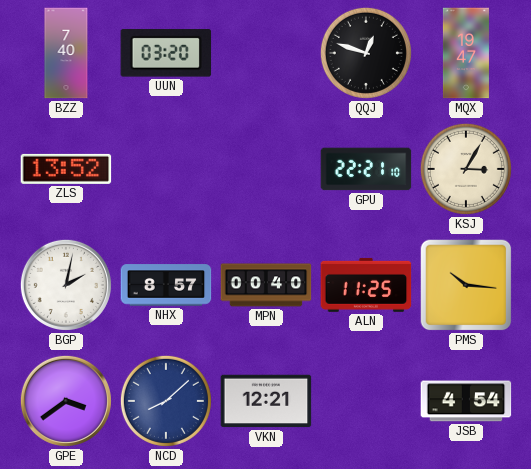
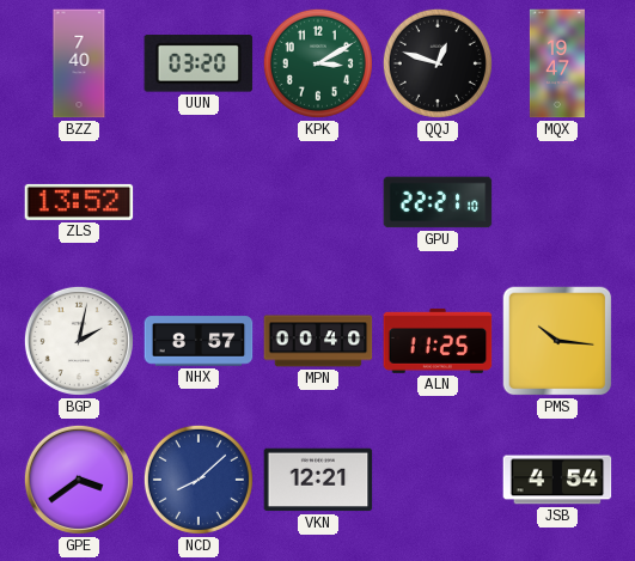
KPK: none -> 3:10 (318, 63)
KSJ: 3:05 -> none (466, 169)
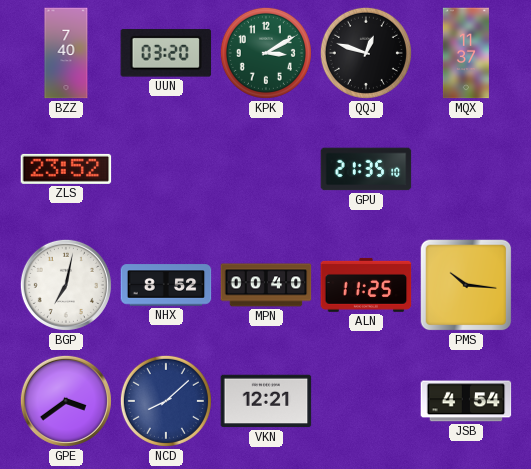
MQX: 19:47 -> 11:37 (466, 53)
ZLS: 13:52 -> 23:52 (66, 169)
GPU: 22:21 -> 21:35 (366, 169)
BGP: 2:02 -> 7:02 (66, 285)
NHX: 8:57 -> 8:52 (166, 285)
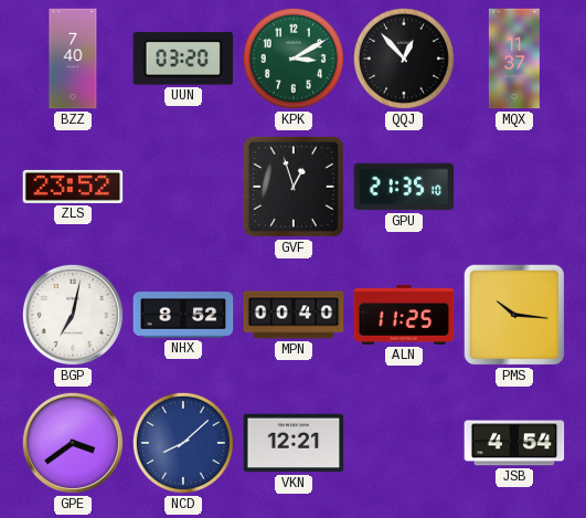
QQJ: 12:48 -> 12:53 (404, 59)
GVF: none -> 12:57 (294, 187)
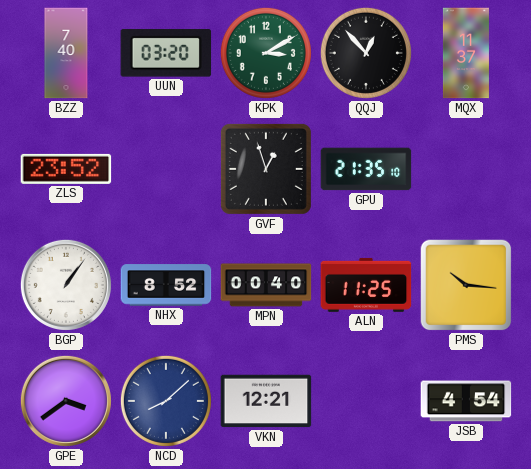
BGP: 7:02 -> 1:06 (66, 285)
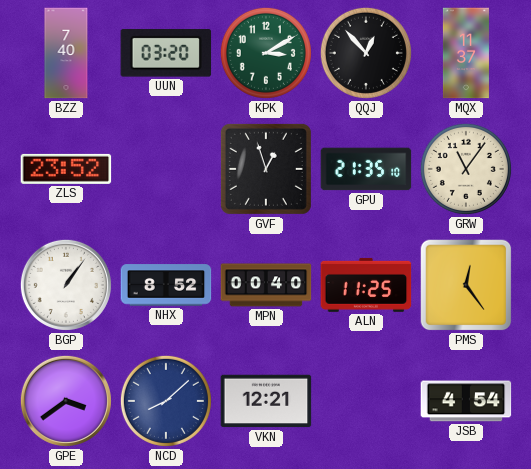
GRW: none -> 11:06 (466, 169)
PMS: 10:16 -> 12:24 (466, 285)
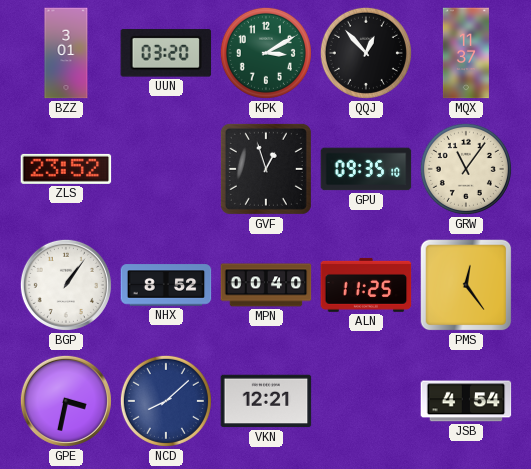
BZZ: 7:40 -> 3:01 (66, 53)
GPU: 21:35 -> 09:35 (366, 169)
GPE: 3:39 -> 3:32 (66, 401)
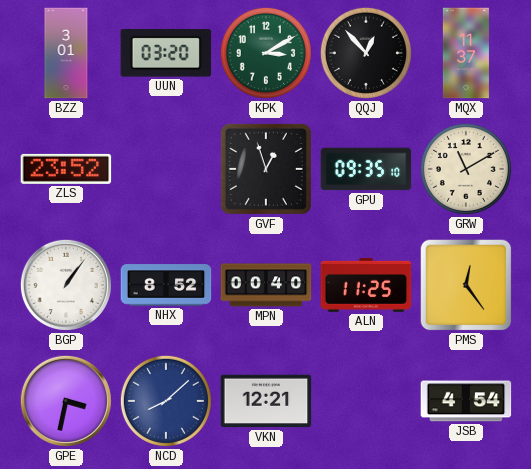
GRW: 11:06 -> 11:10 (466, 169)
